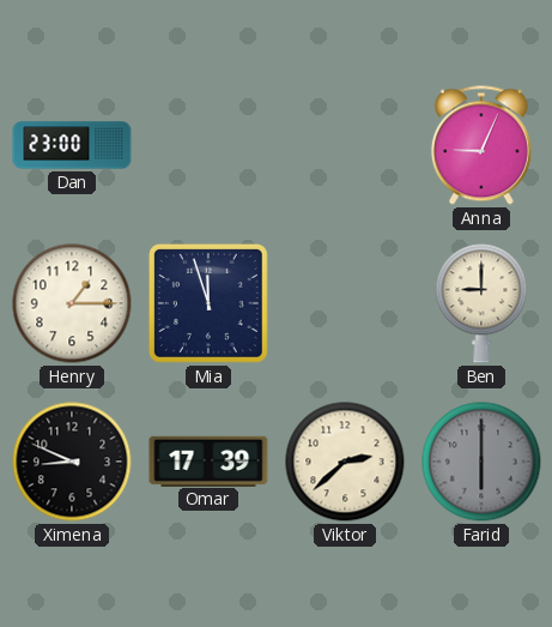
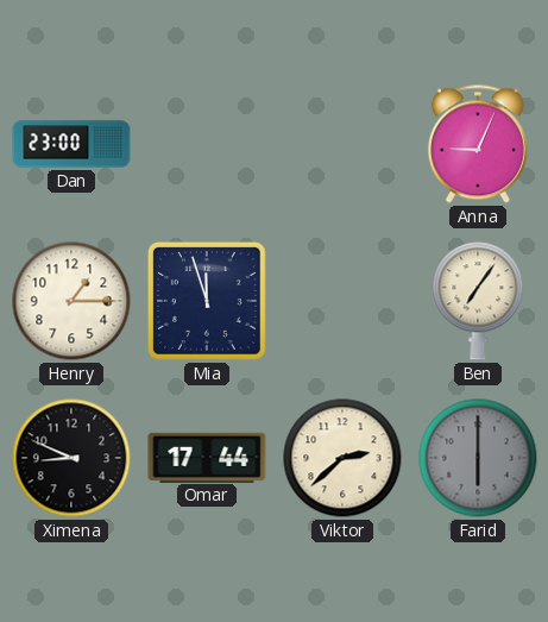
Ben: 9:00 -> 7:06 (478, 301)
Omar: 17:39 -> 17:44 (207, 457)
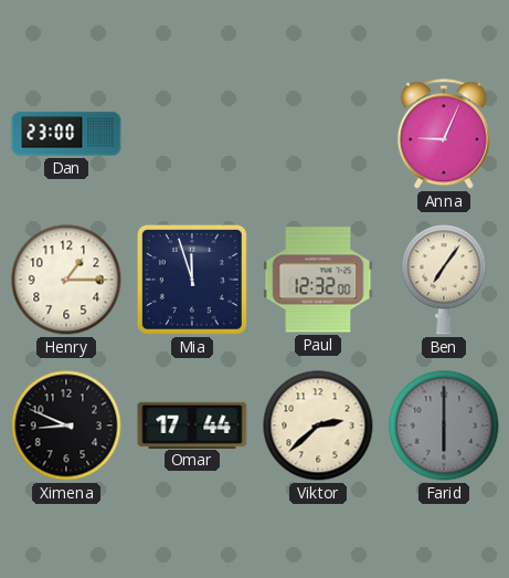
Paul: none -> 12:32 (318, 280)
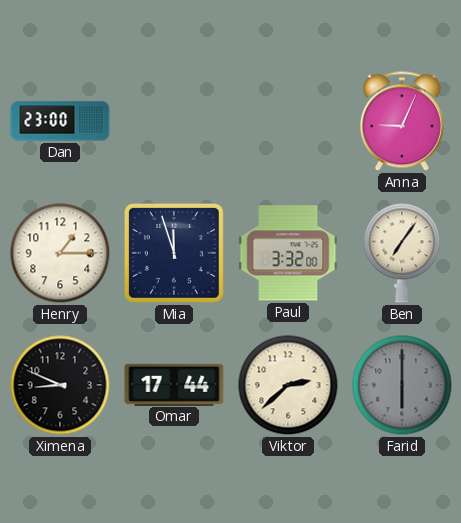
Paul: 12:32 -> 3:32 (288, 253)
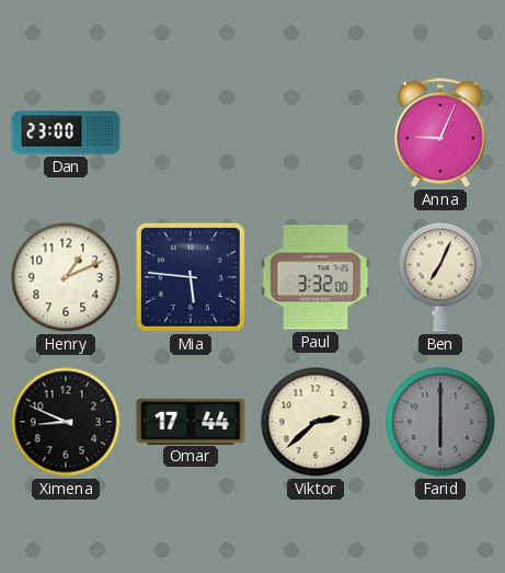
Henry: 1:15 -> 1:11 (66, 277)
Mia: 11:57 -> 5:46 (191, 277)
Ben: 7:06 -> 7:04 (440, 277)
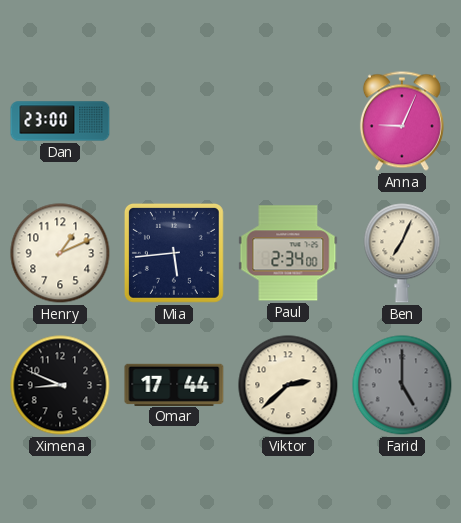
Mia: 5:46 -> 5:44 (174, 253)
Paul: 3:32 -> 2:34 (288, 253)
Farid: 6:00 -> 5:00 (402, 385)
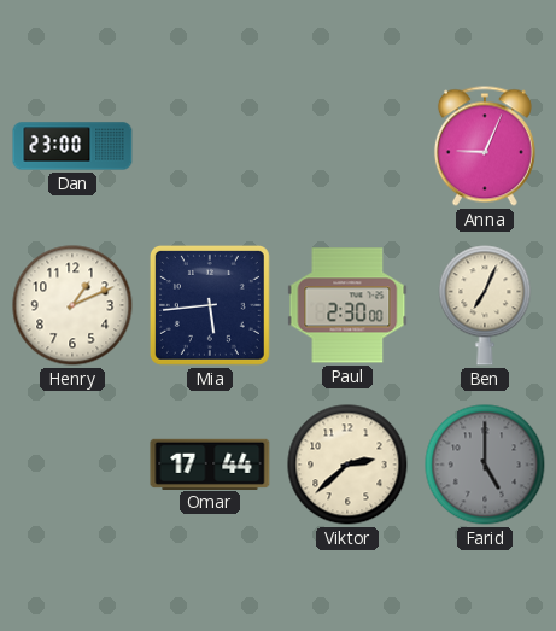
Paul: 2:34 -> 2:30 (347, 305)
Ximena: 8:49 -> none (60, 385)
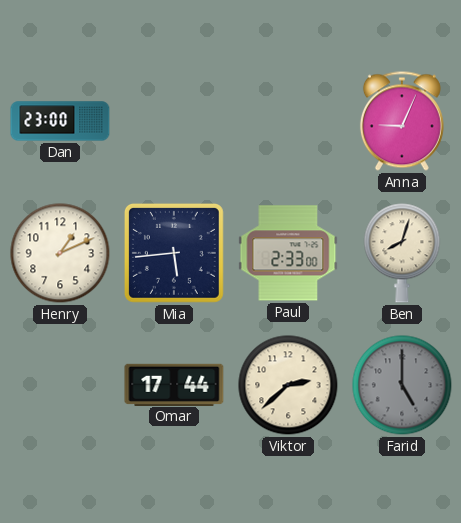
Paul: 2:30 -> 2:33 (288, 253)
Ben: 7:04 -> 8:03 (402, 253)
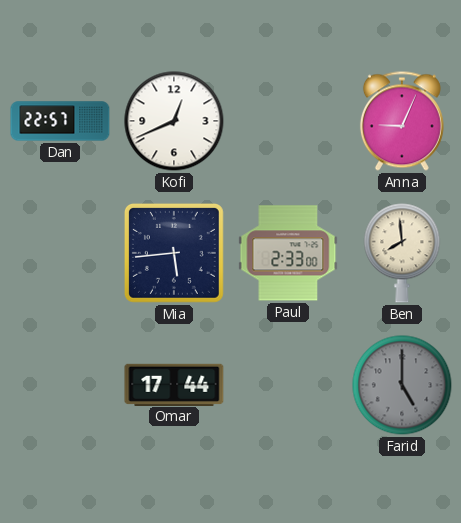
Dan: 23:00 -> 22:57 (60, 121)
Kofi: none -> 12:41 (174, 121)
Henry: 1:11 -> none (60, 253)
Ben: 8:03 -> 7:59 (402, 253)
Viktor: 2:38 -> none (288, 385)
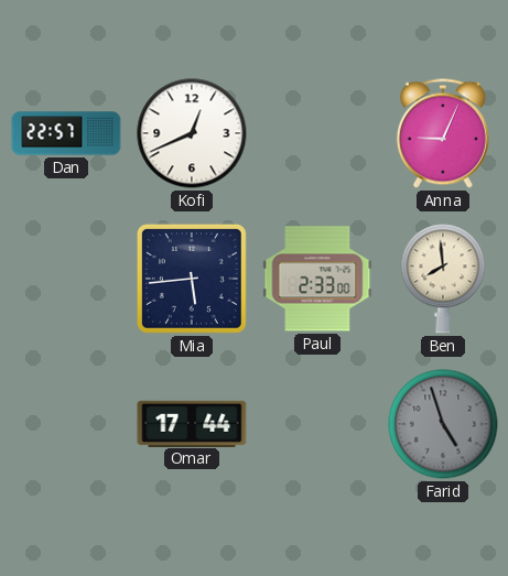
Farid: 5:00 -> 4:57 (443, 424)
